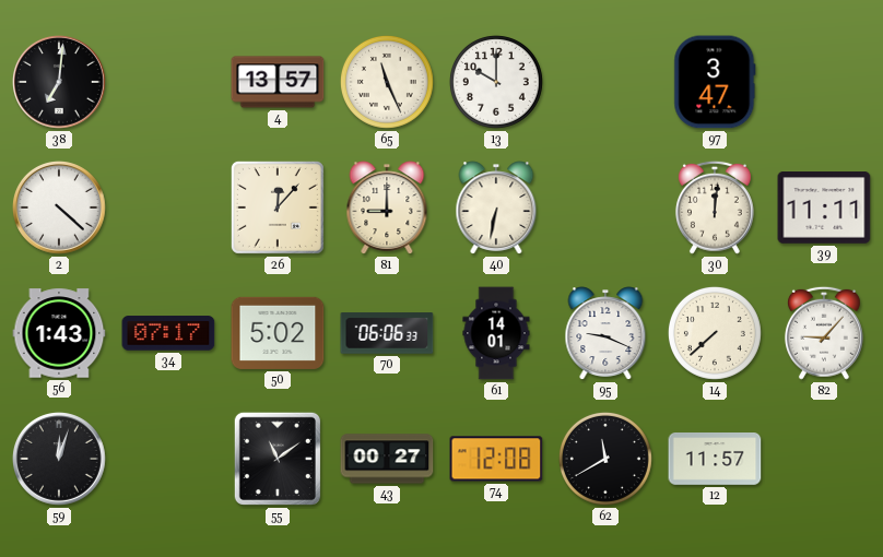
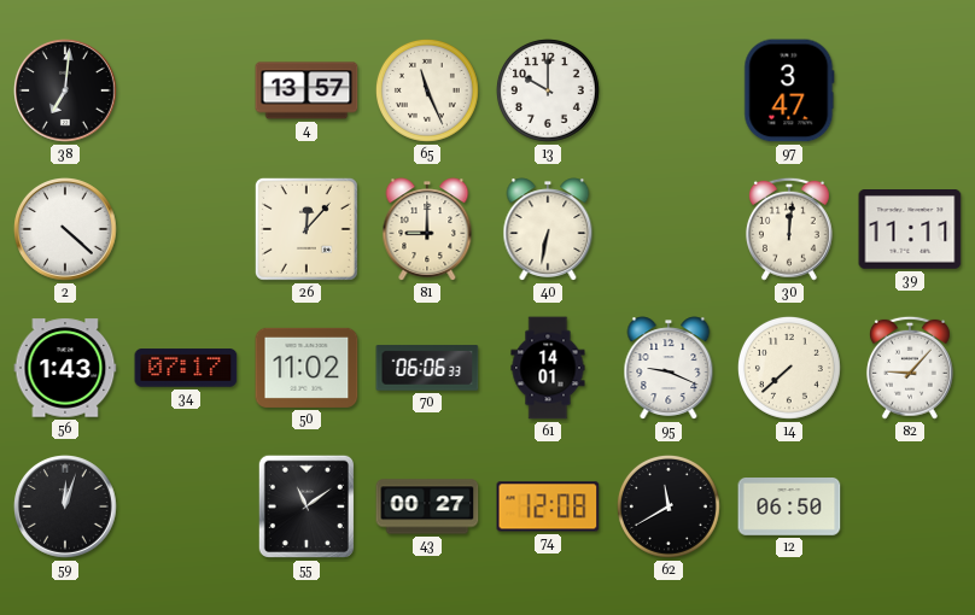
50: 5:02 -> 11:02 (306, 368)
12: 11:57 -> 06:50 (789, 508)
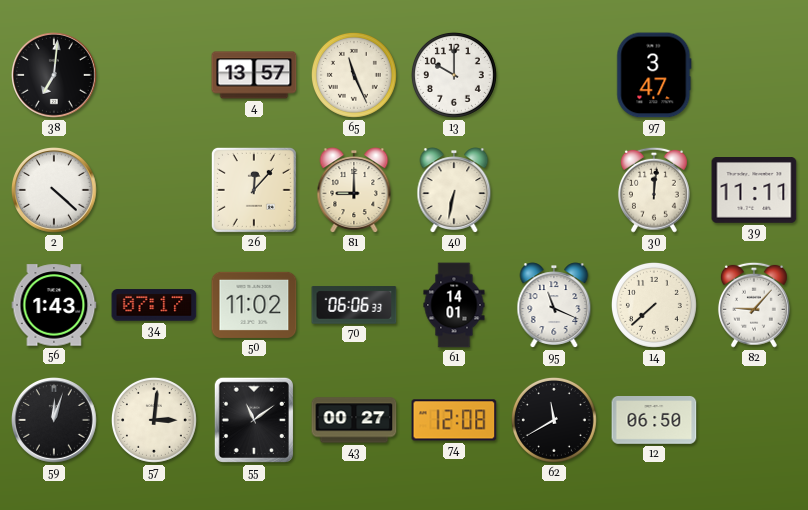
95: 9:19 -> 11:19 (554, 305)
57: none -> 3:01 (154, 420)
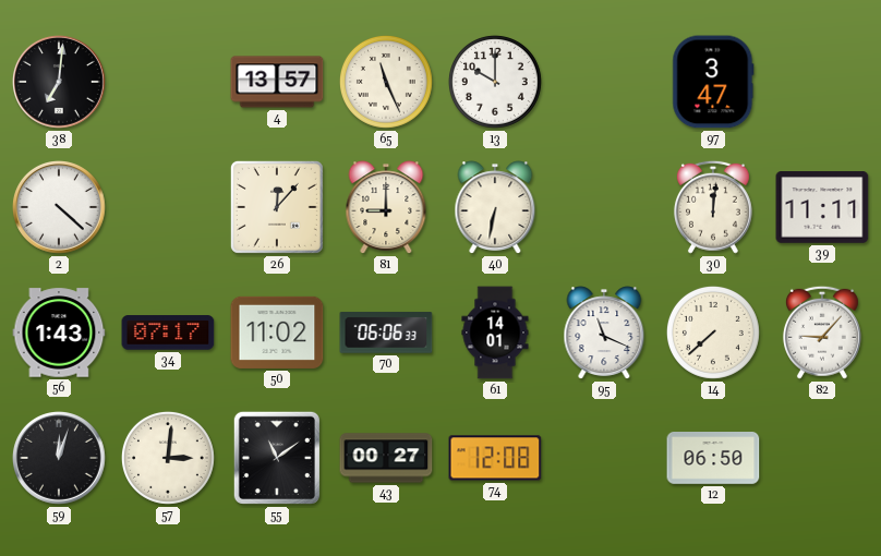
62: 11:40 -> none (554, 420)
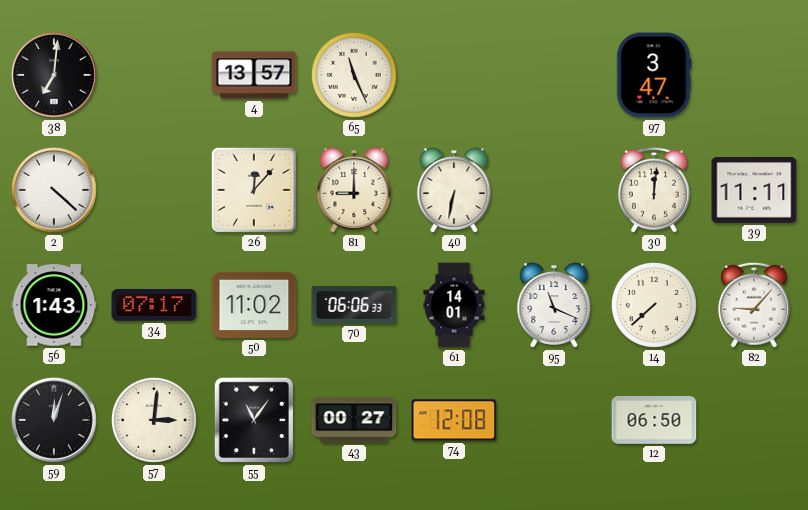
13: 10:00 -> none (495, 82)
55: 11:09 -> 11:06 (254, 420)
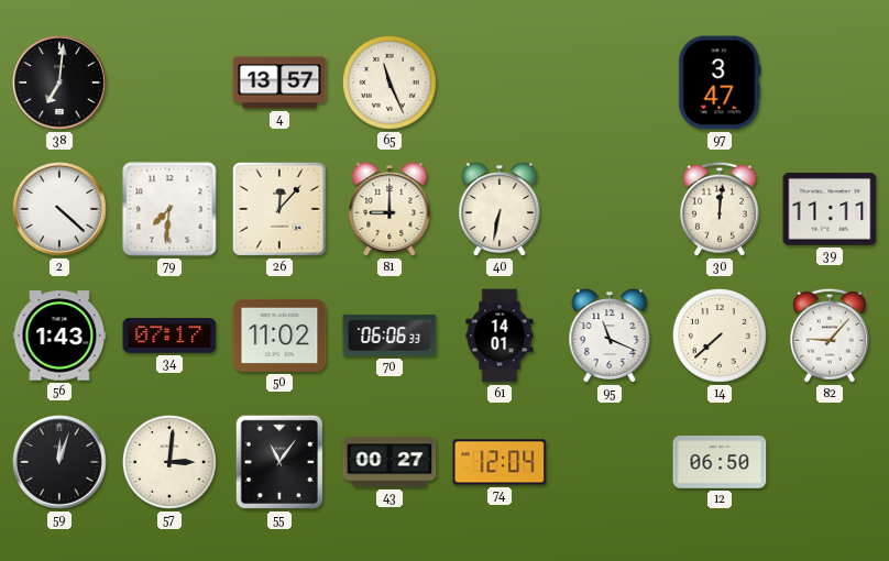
79: none -> 7:31 (169, 209)
74: 12:08 -> 12:04 (500, 462)
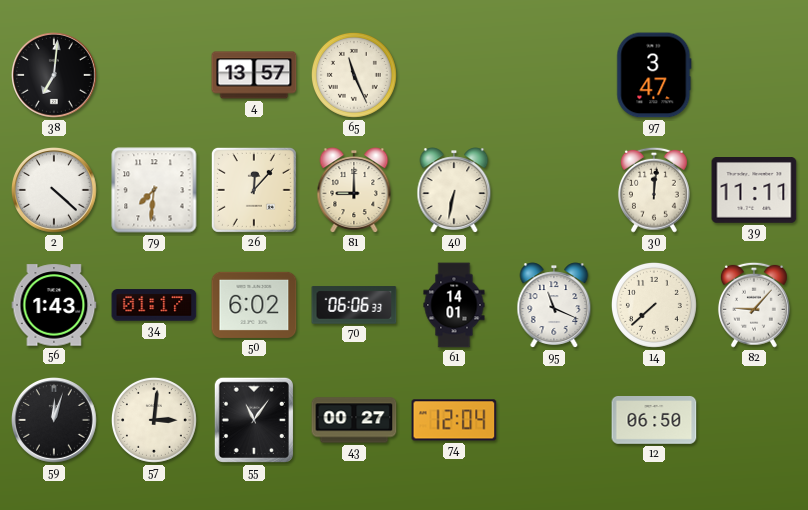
34: 07:17 -> 01:17 (154, 305)
50: 11:02 -> 6:02 (254, 305)
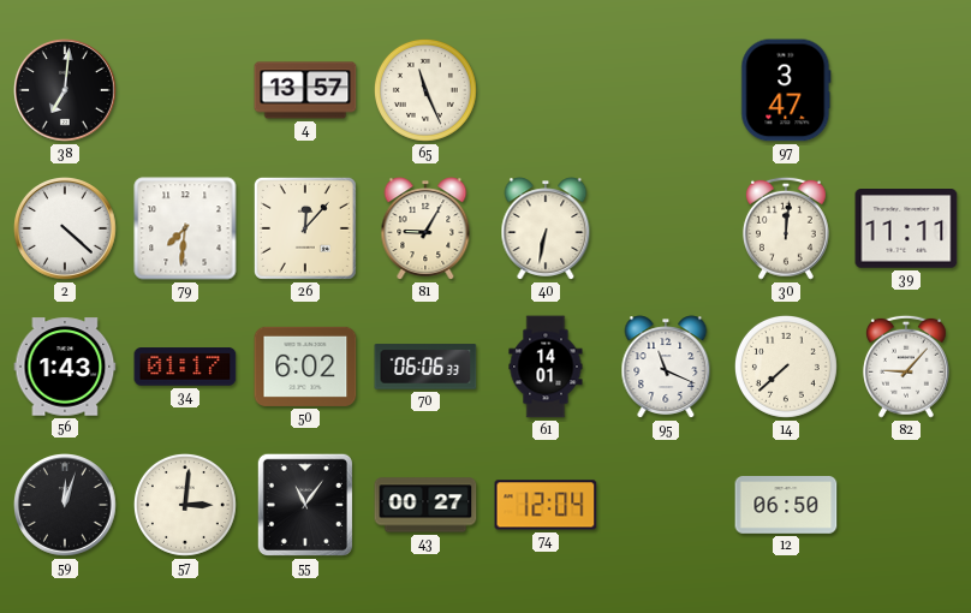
81: 9:00 -> 9:05 (425, 228)
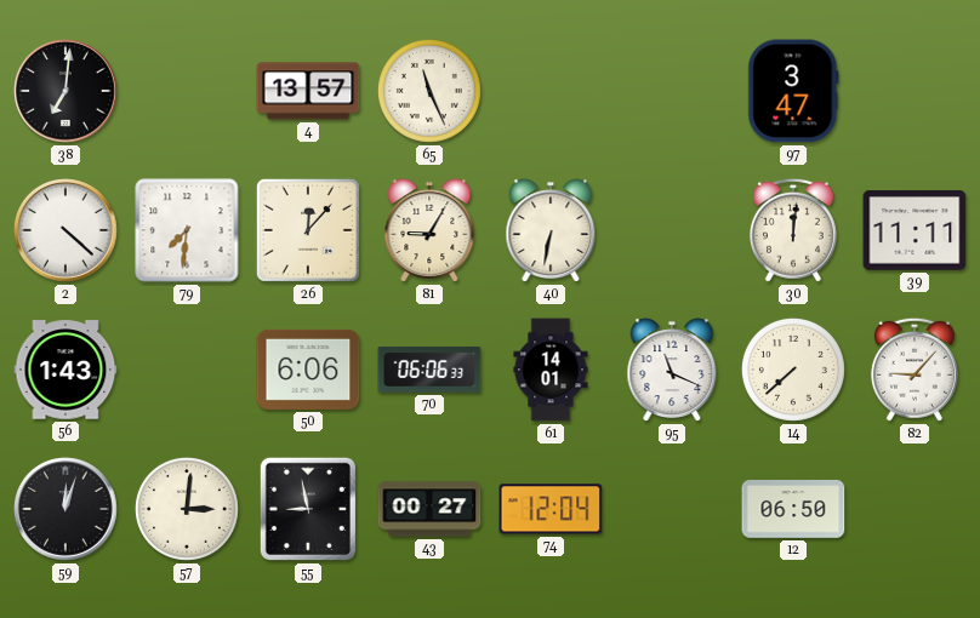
34: 01:17 -> none (185, 367)
50: 6:02 -> 6:06 (308, 370)
55: 11:06 -> 8:58 (308, 509)
